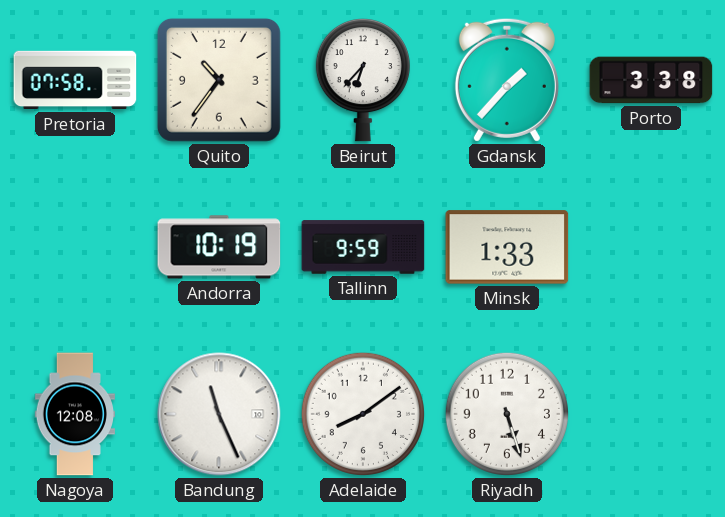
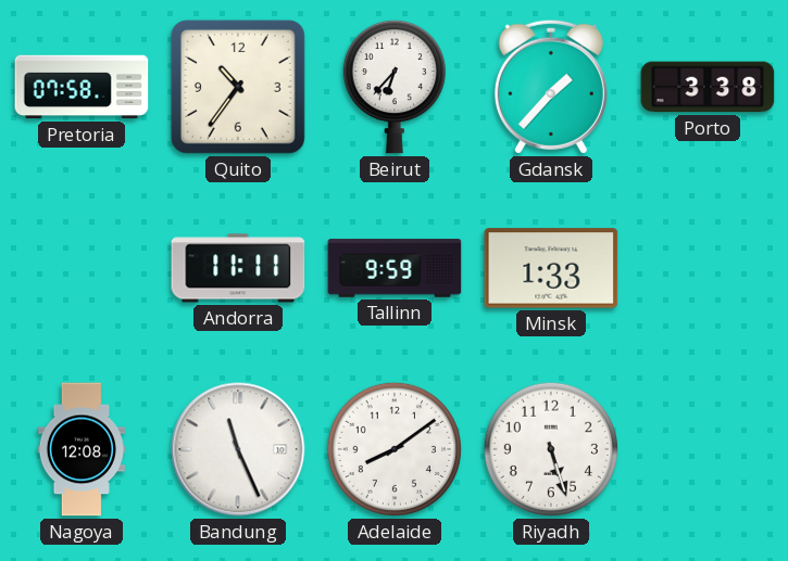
Andorra: 10:19 -> 11:11 (238, 268)
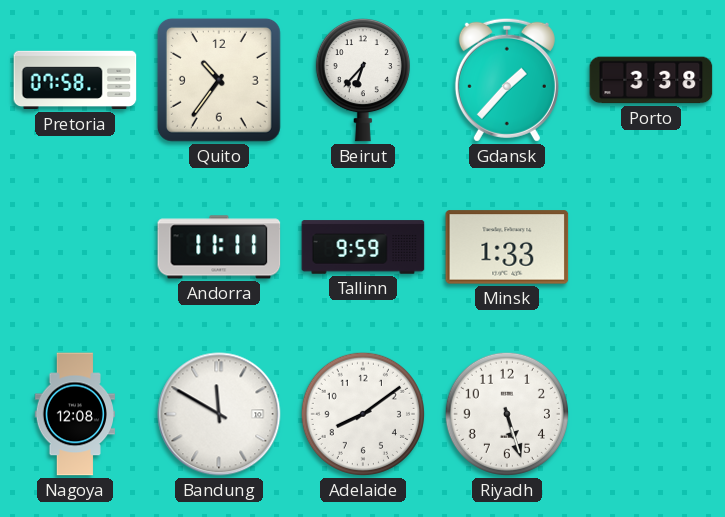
Bandung: 11:26 -> 11:50 (219, 414)
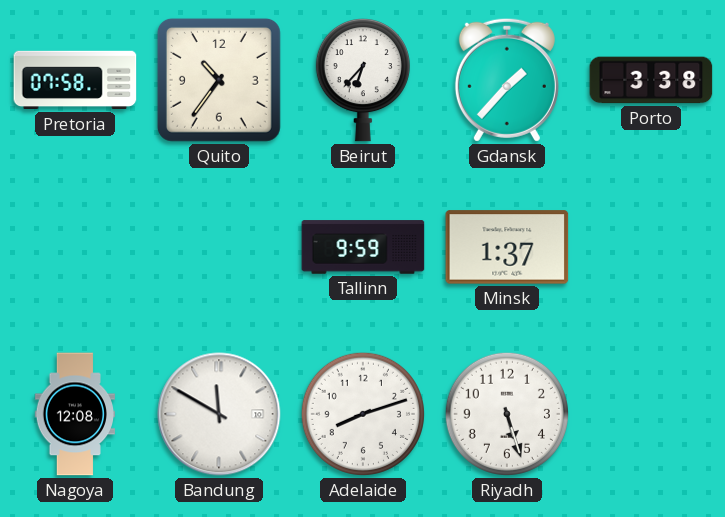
Andorra: 11:11 -> none (219, 247)
Minsk: 1:33 -> 1:37 (507, 247)
Adelaide: 8:09 -> 8:12 (363, 414)
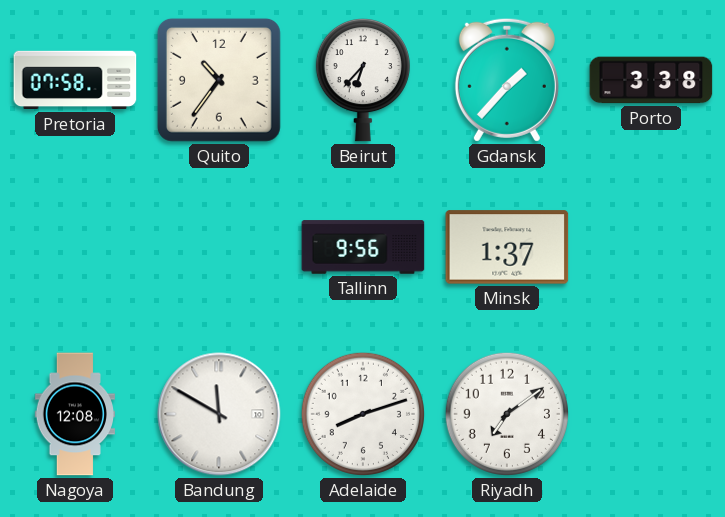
Tallinn: 9:59 -> 9:56 (363, 247)
Riyadh: 5:27 -> 7:09 (507, 414)
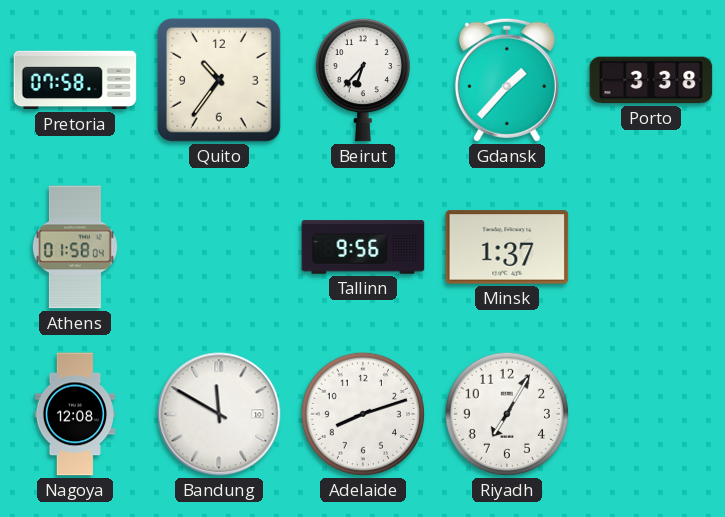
Athens: none -> 01:58 (75, 247)
Riyadh: 7:09 -> 7:05 (507, 414)
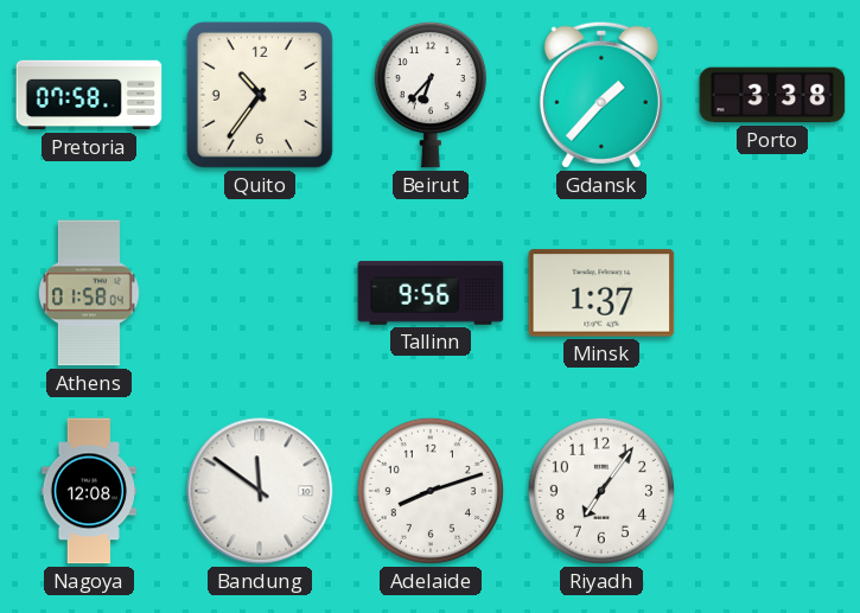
Bandung: 11:50 -> 11:51 (260, 491)
Riyadh: 7:05 -> 7:06 (601, 491)
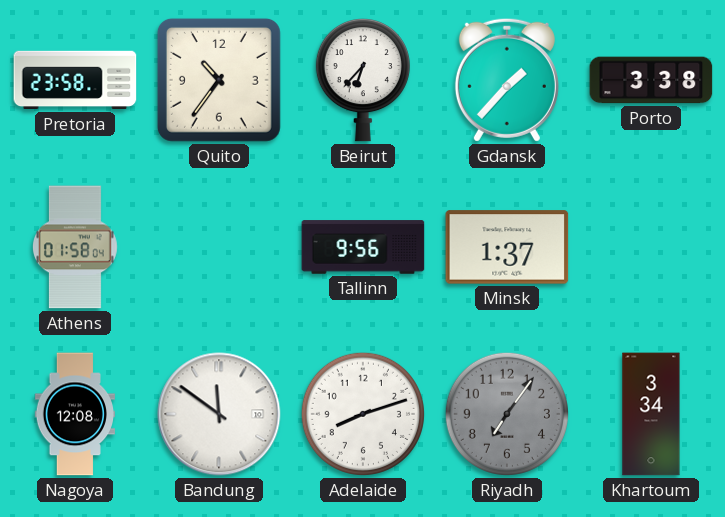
Pretoria: 07:58 -> 23:58 (75, 80)
Riyadh dial: white -> grey (507, 414)
Khartoum: none -> 3:34 (651, 414)
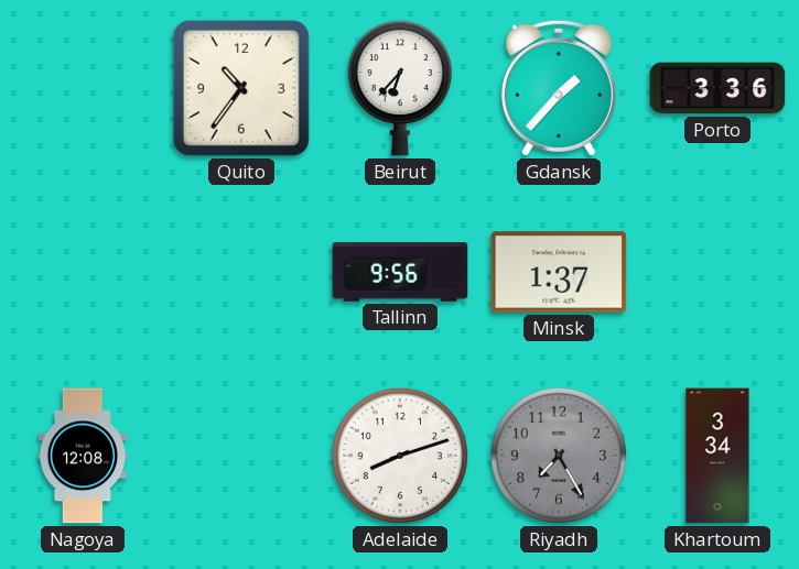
Pretoria: 23:58 -> none (75, 80)
Porto: 3:38 -> 3:36 (717, 88)
Athens: 01:58 -> none (75, 247)
Bandung: 11:51 -> none (219, 414)
Riyadh: 7:06 -> 7:25 (559, 456)
